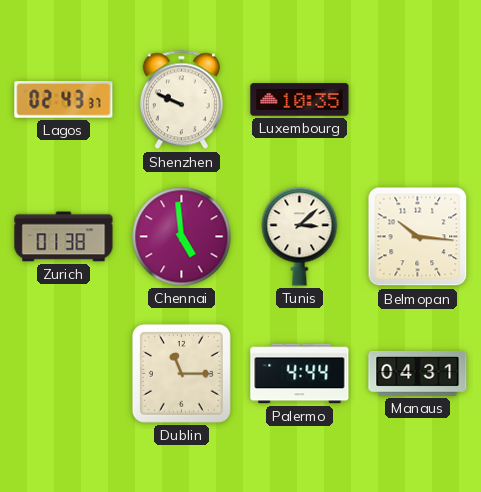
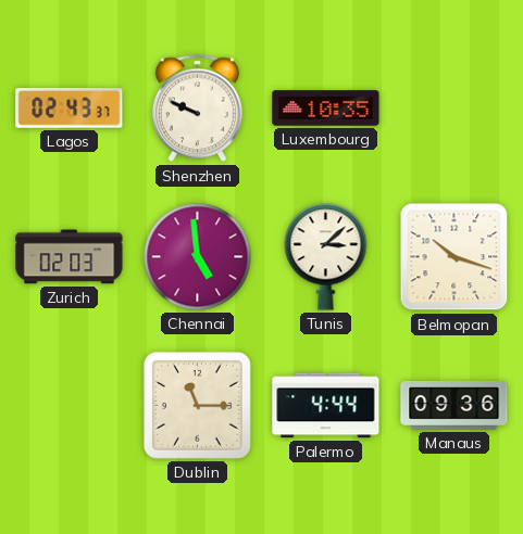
Zurich: 01:38 -> 02:03 (70, 257)
Belmopan: 10:16 -> 10:18 (454, 257)
Manaus: 04:31 -> 09:36 (454, 405)
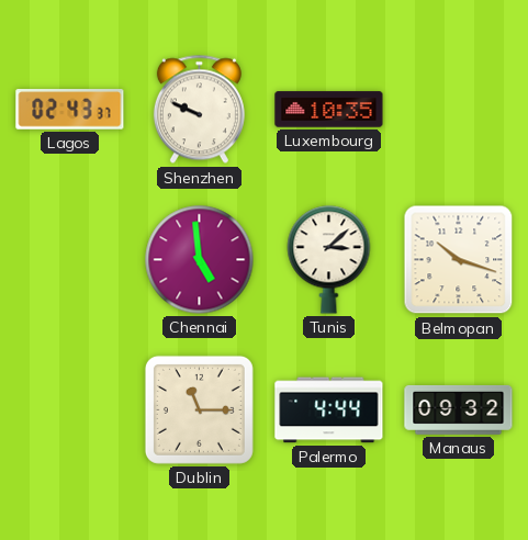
Zurich: 02:03 -> none (70, 257)
Manaus: 09:36 -> 09:32 (459, 409)
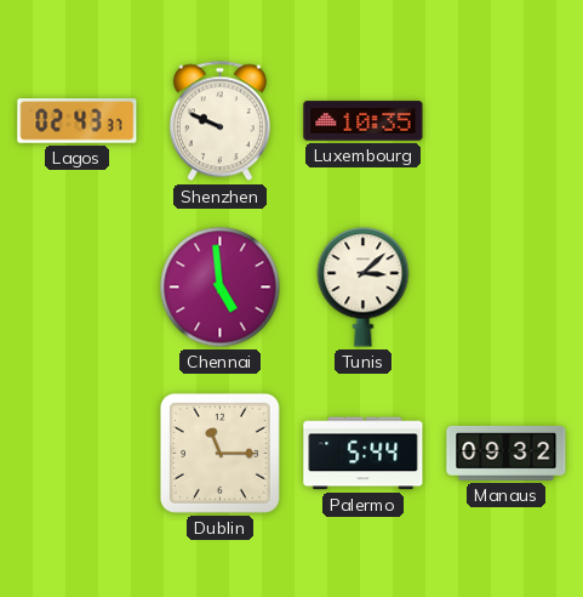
Belmopan: 10:18 -> none (459, 260)
Palermo: 4:44 -> 5:44 (364, 454)
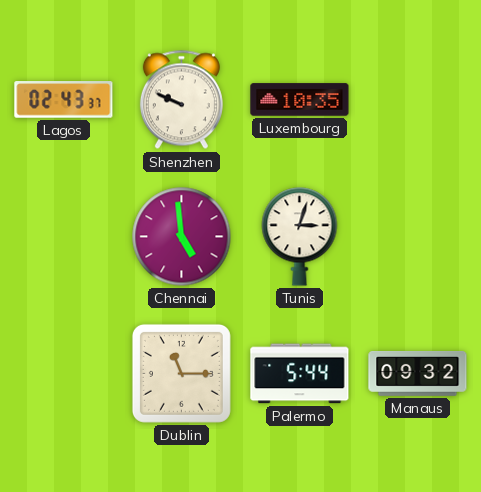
Tunis: 3:08 -> 3:03 (300, 237)
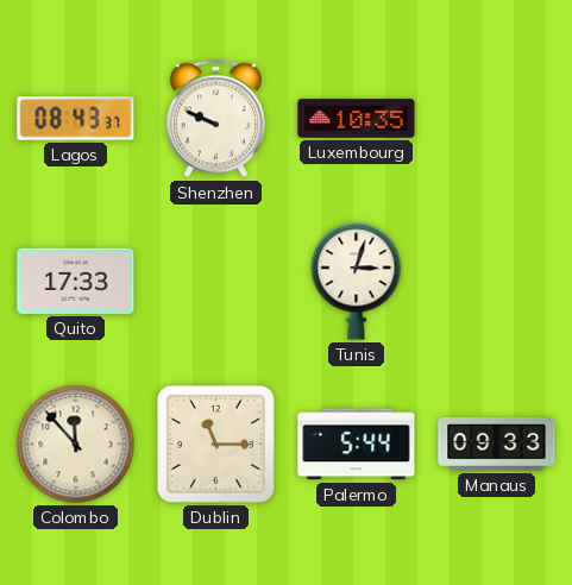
Lagos: 02:43 -> 08:43 (76, 119)
Quito: none -> 17:33 (76, 281)
Chennai: 4:59 -> none (182, 237)
Colombo: none -> 11:53 (76, 445)
Manaus: 09:32 -> 09:33 (497, 444)
